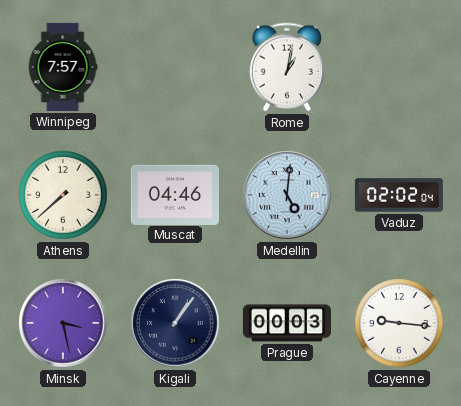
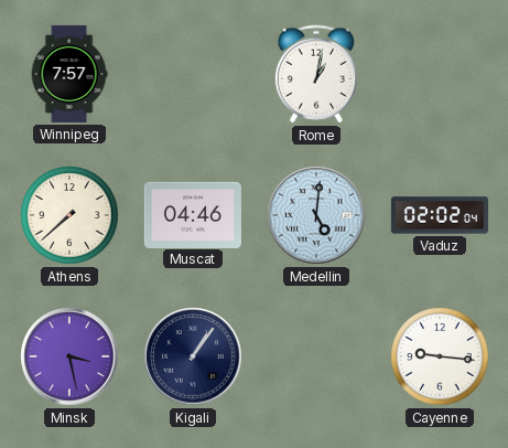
Prague: 00:03 -> none (287, 323)
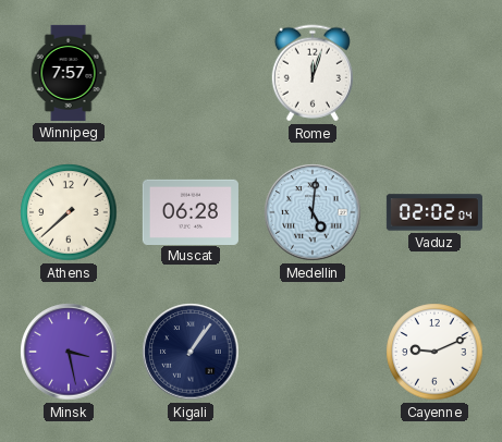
Rome: 1:02 -> 12:03 (313, 73)
Muscat: 04:46 -> 06:28 (191, 211)
Cayenne: 9:16 -> 9:11 (434, 352)
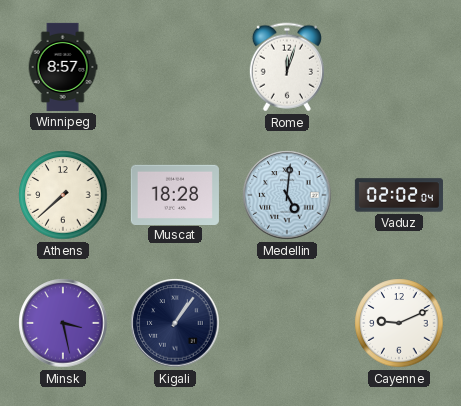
Winnipeg: 7:57 -> 8:57 (63, 67)
Muscat: 06:28 -> 18:28 (175, 194)
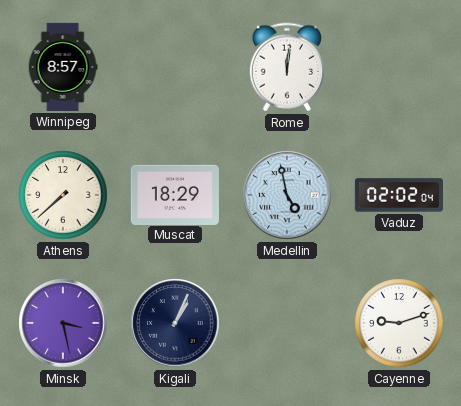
Rome: 12:03 -> 12:01 (287, 67)
Muscat: 18:28 -> 18:29 (175, 194)
Medellin: 5:01 -> 4:58 (287, 195)
Kigali: 1:06 -> 1:04 (175, 323)
Cayenne: 9:11 -> 9:12 (399, 323)
